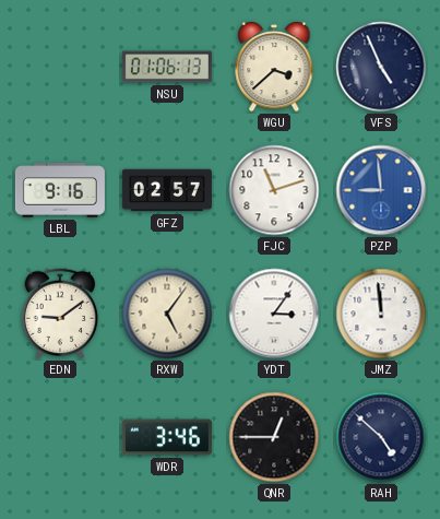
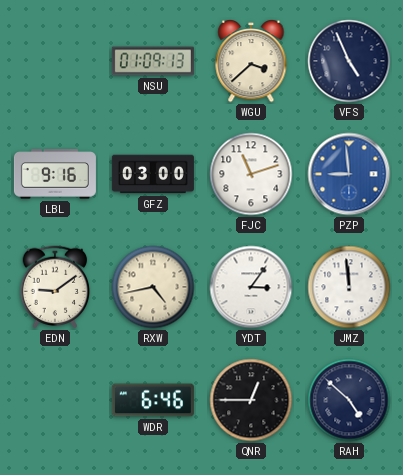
NSU: 01:06 -> 01:09 (153, 61)
GFZ: 02:57 -> 03:00 (153, 174)
RXW: 5:06 -> 4:43 (153, 287)
WDR: 3:46 -> 6:46 (153, 400)
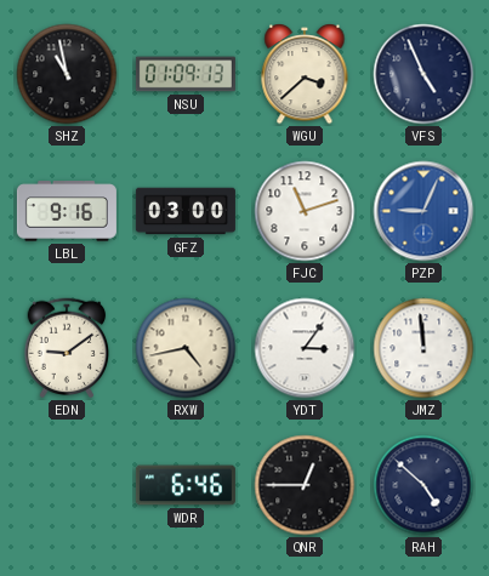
SHZ: none -> 10:58 (67, 74)
PZP: 8:59 -> 9:04 (423, 211)
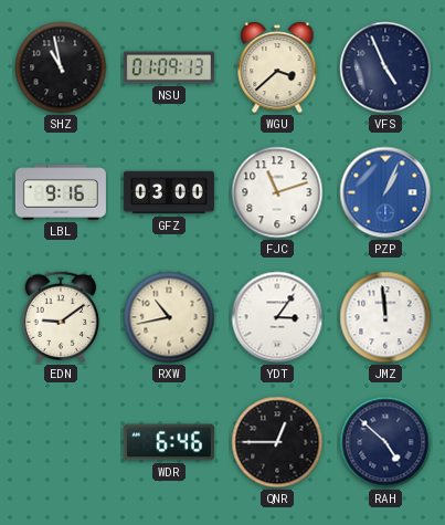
PZP: 9:04 -> 1:04 (385, 192)
RXW: 4:43 -> 10:43 (169, 317)
